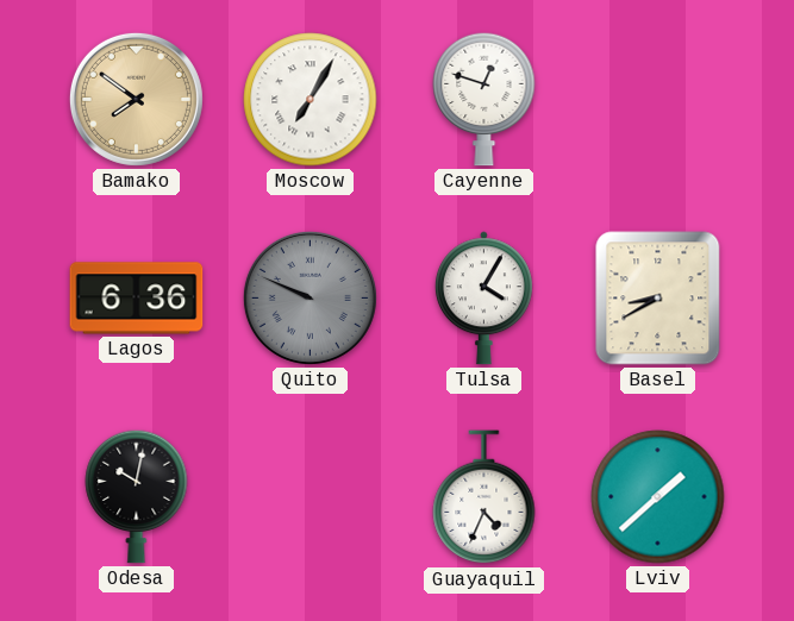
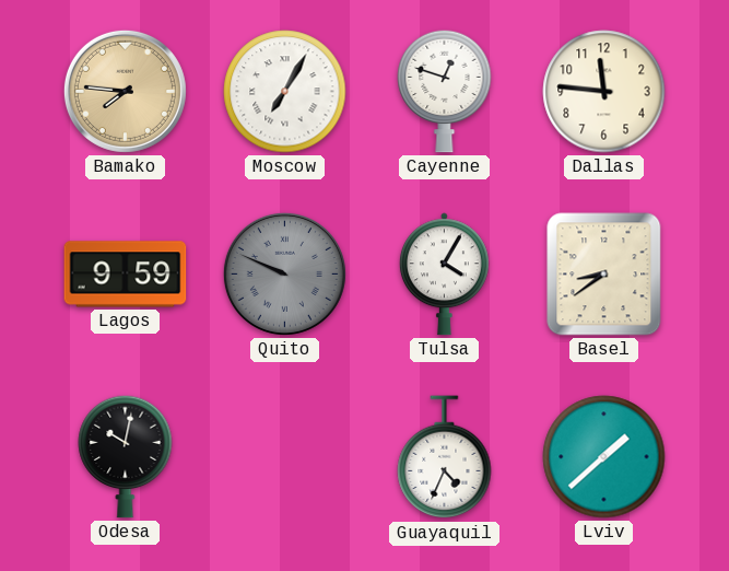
Bamako: 7:51 -> 7:46 (125, 91)
Dallas: none -> 11:46 (604, 92)
Lagos: 6:36 -> 9:59 (126, 275)
Basel: 8:40 -> 8:39 (604, 275)
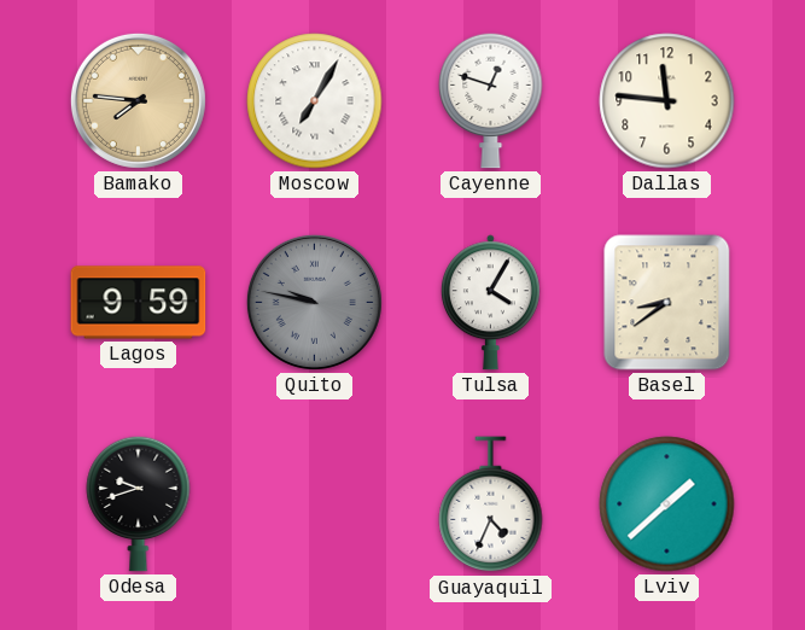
Quito: 9:49 -> 9:47 (314, 302)
Odesa: 10:02 -> 9:42 (139, 503)
